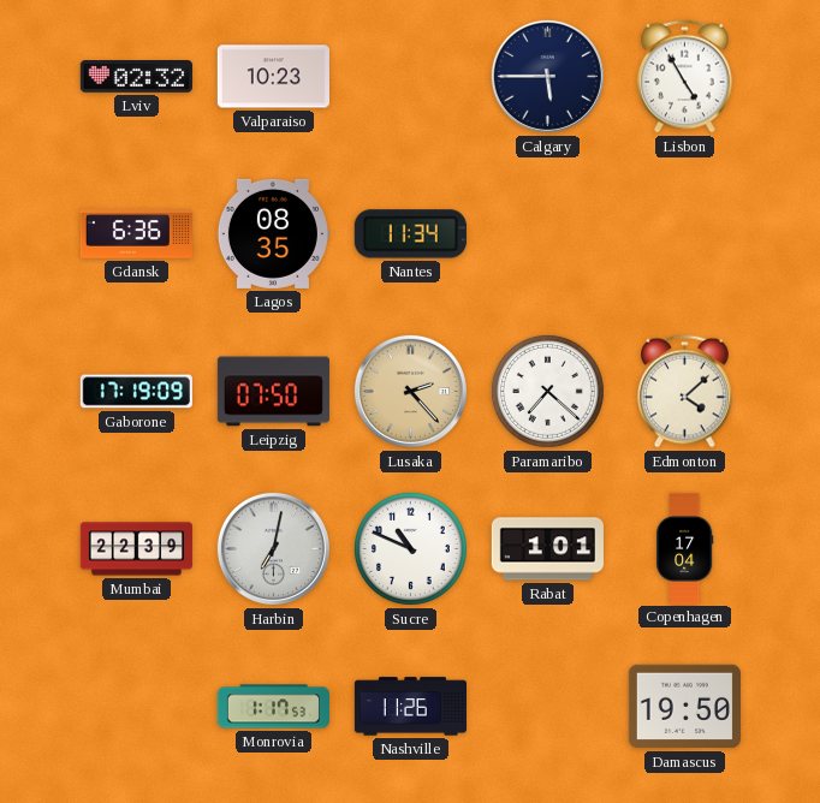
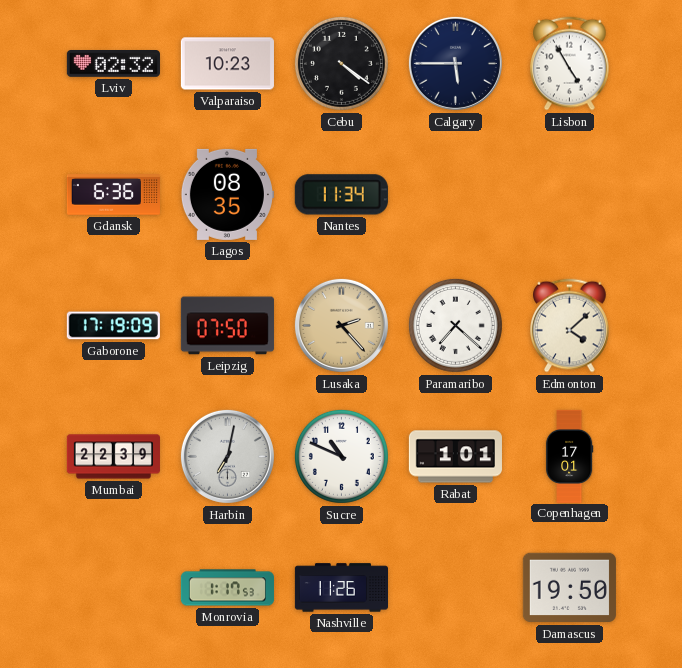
Cebu: none -> 4:21 (341, 63)
Copenhagen: 17:04 -> 17:01 (569, 456)
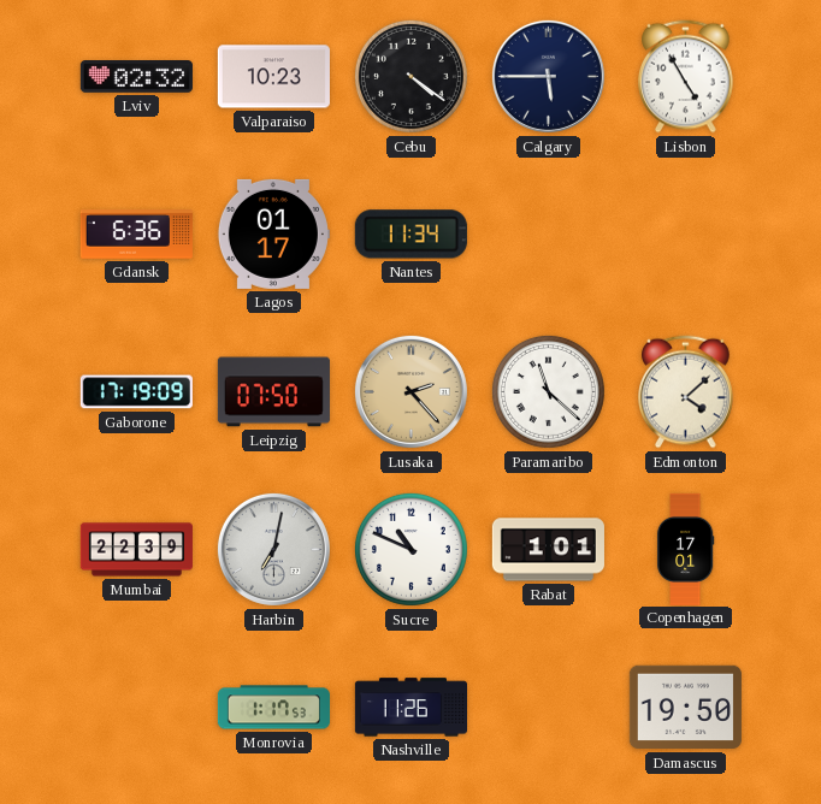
Lagos: 08:35 -> 01:17 (273, 233)
Paramaribo: 7:22 -> 11:22 (548, 391)
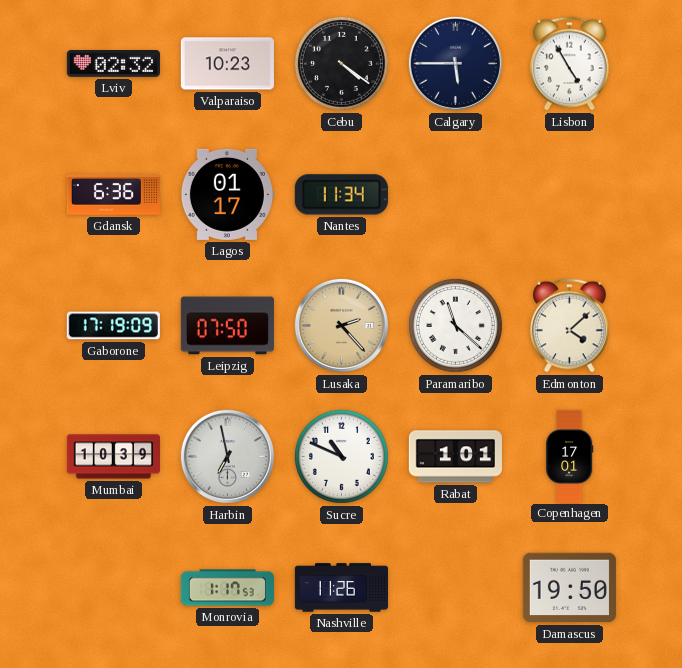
Mumbai: 22:39 -> 10:39 (113, 457)
Harbin: 7:02 -> 6:58 (227, 456)
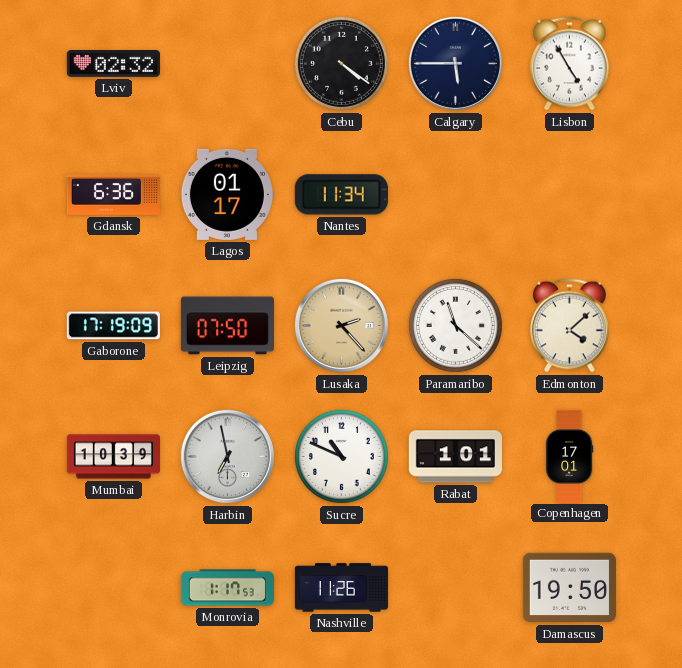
Valparaiso: 10:23 -> none (227, 64)
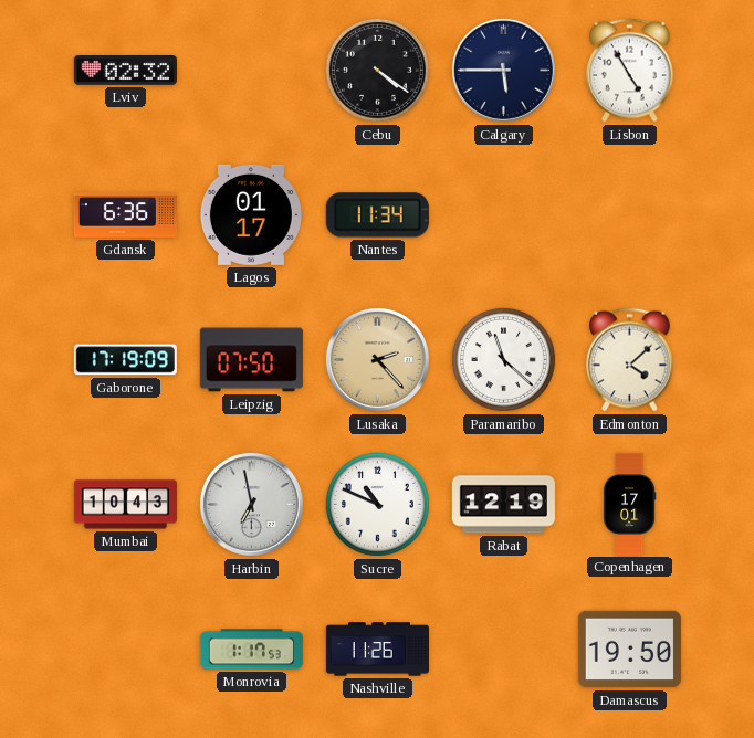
Mumbai: 10:39 -> 10:43 (125, 505)
Rabat: 1:01 -> 12:19 (503, 505)
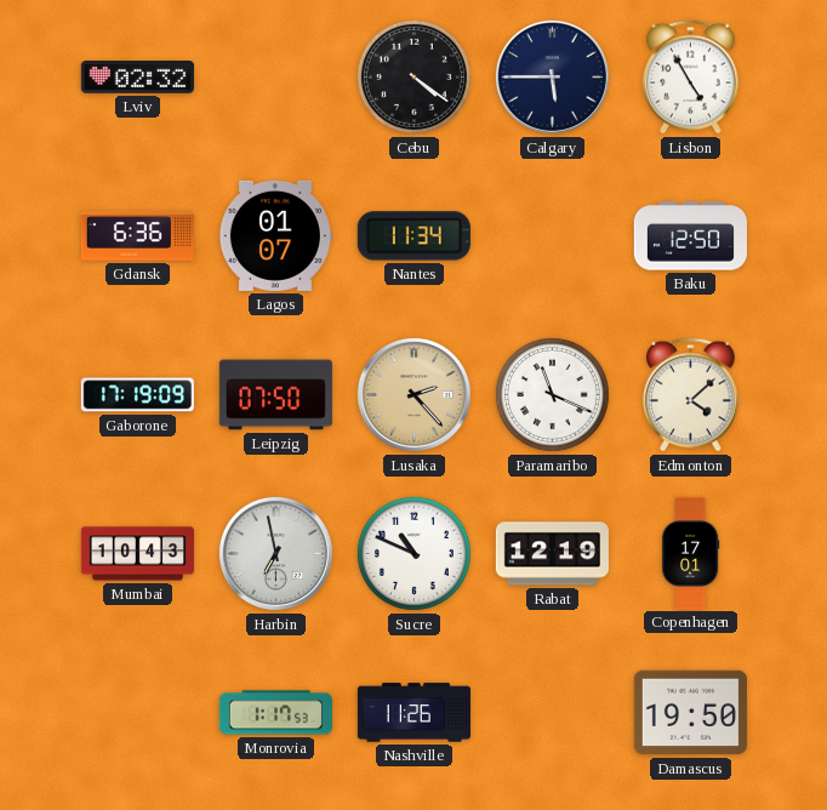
Lagos: 01:17 -> 01:07 (275, 235)
Baku: none -> 12:50 (690, 236)
Paramaribo: 11:22 -> 11:19 (552, 394)
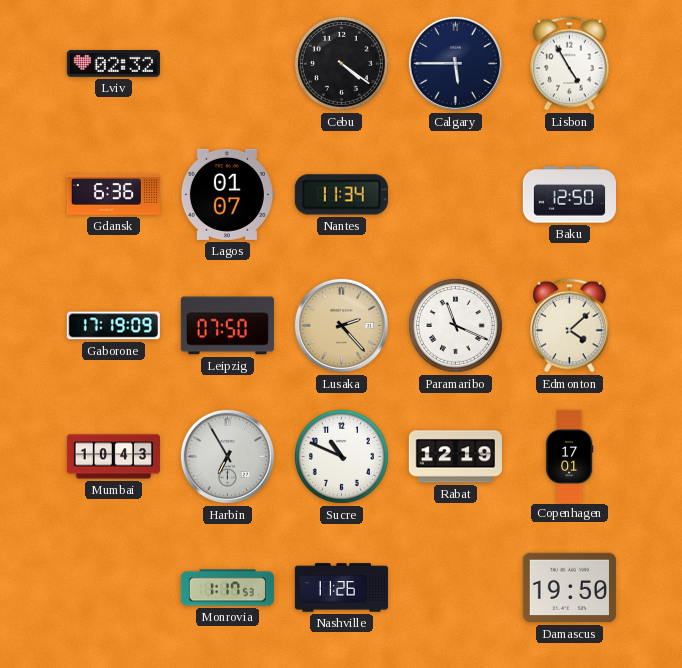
Harbin: 6:58 -> 6:55 (227, 456)
